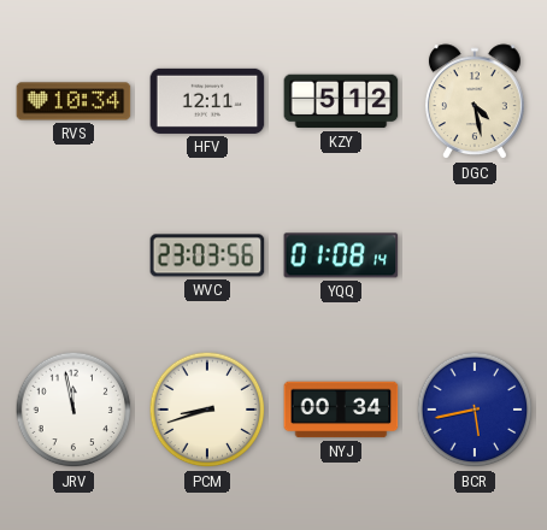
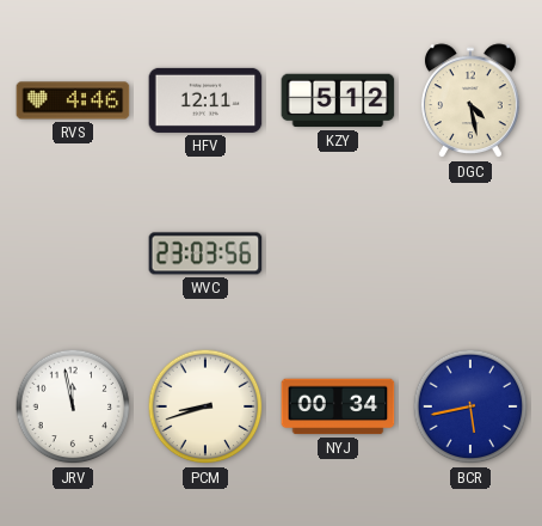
RVS: 10:34 -> 4:46 (73, 100)
YQQ: 01:08 -> none (341, 255)
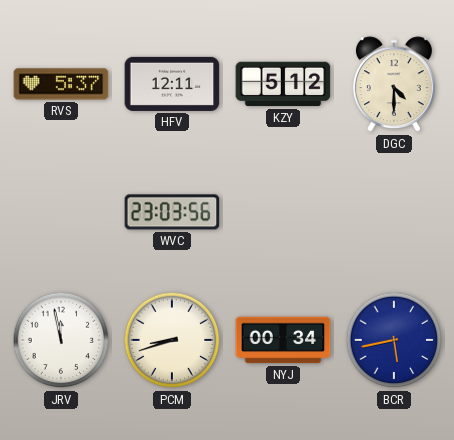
RVS: 4:46 -> 5:37 (61, 84)
DGC: 4:28 -> 4:30 (394, 85)
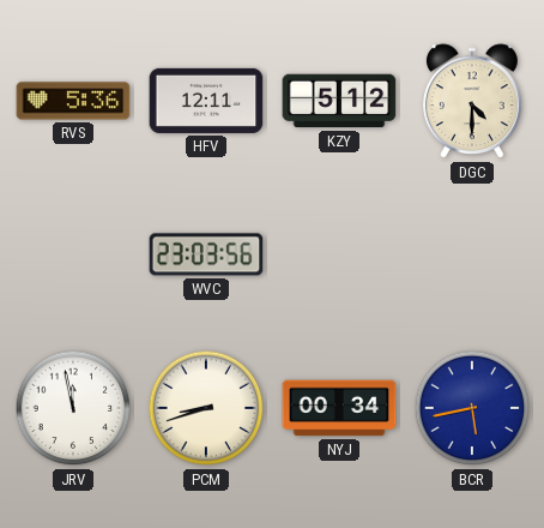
RVS: 5:37 -> 5:36 (73, 101)
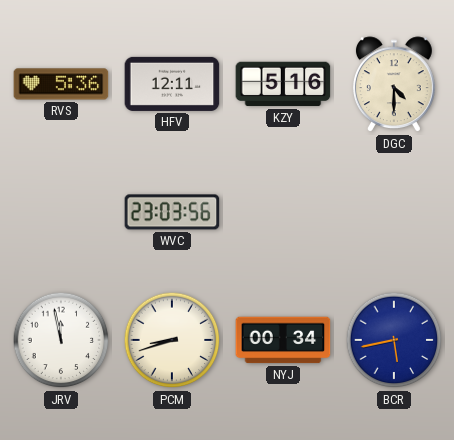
KZY: 5:12 -> 5:16 (283, 84)
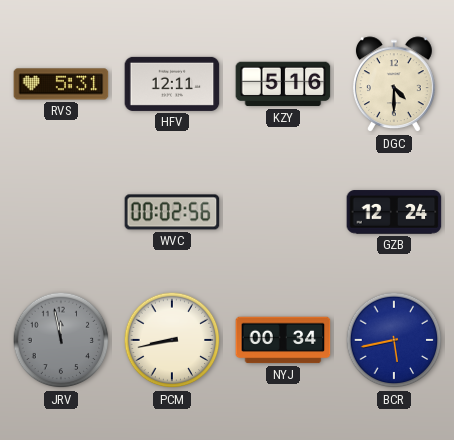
RVS: 5:36 -> 5:31 (61, 84)
WVC: 23:03 -> 00:02 (172, 212)
GZB: none -> 12:24 (394, 212)
JRV dial: white -> grey (61, 340)
PCM: 8:42 -> 8:43 (172, 340)
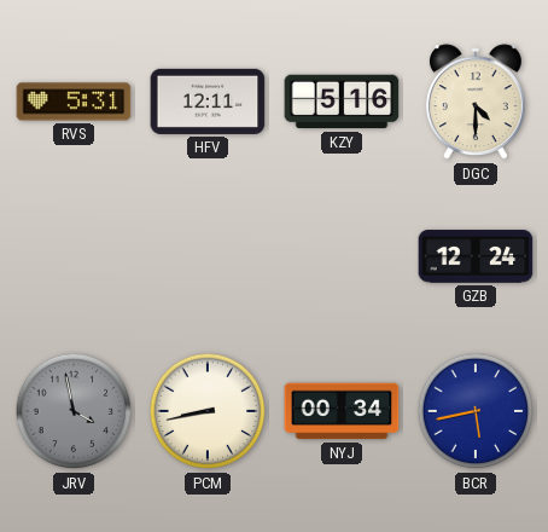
WVC: 00:02 -> none (172, 212)
JRV: 11:58 -> 3:58 (74, 411)
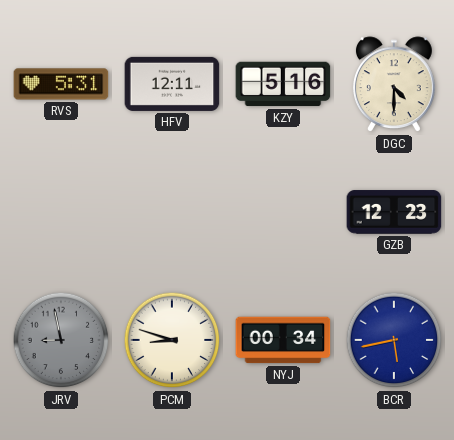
GZB: 12:24 -> 12:23 (394, 212)
JRV: 3:58 -> 8:58 (61, 340)
PCM: 8:43 -> 8:48 (172, 340)
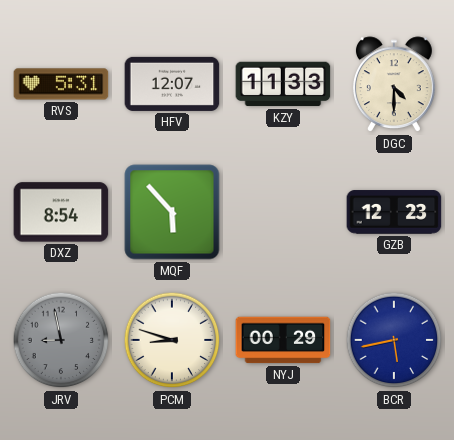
HFV: 12:11 -> 12:07 (172, 84)
KZY: 5:16 -> 11:33 (283, 84)
DXZ: none -> 8:54 (61, 212)
MQF: none -> 5:53 (172, 212)
NYJ: 00:34 -> 00:29 (283, 340)
